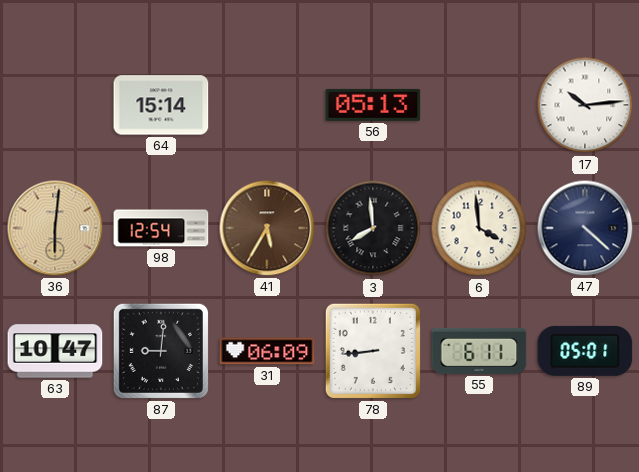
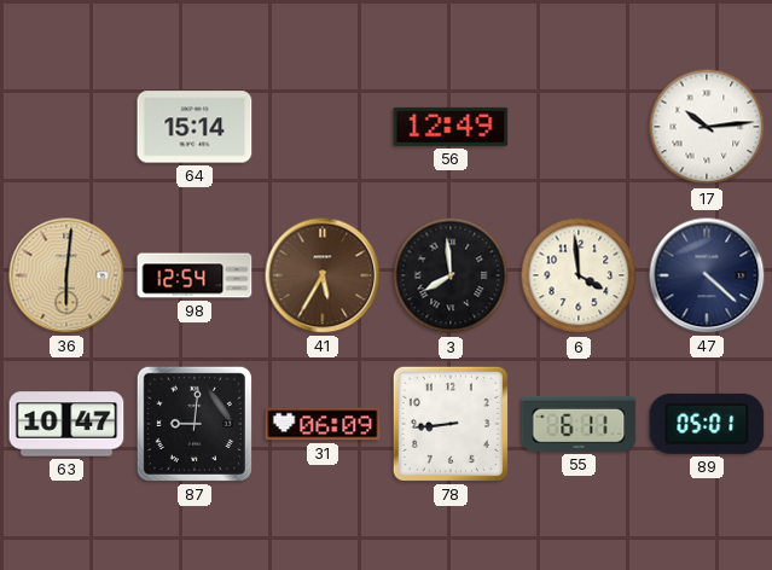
56: 05:13 -> 12:49 (451, 127)
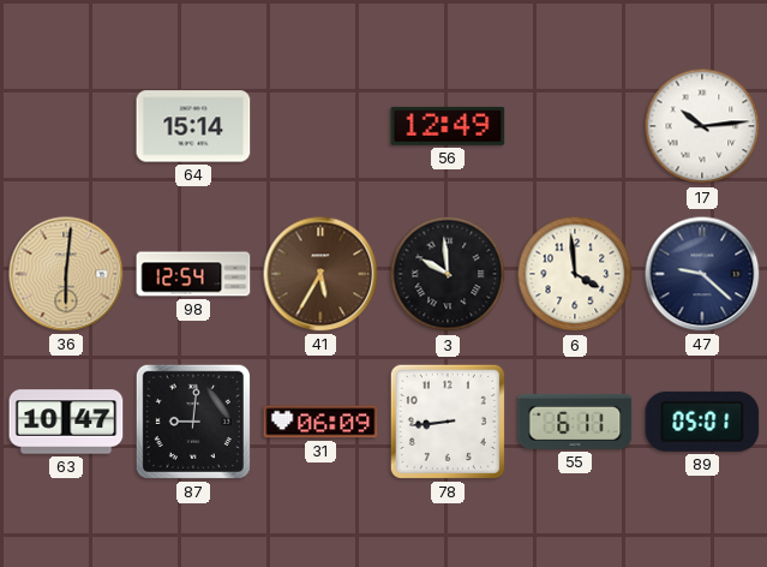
3: 7:59 -> 9:59 (448, 274)
47: 4:22 -> 9:22 (702, 274)
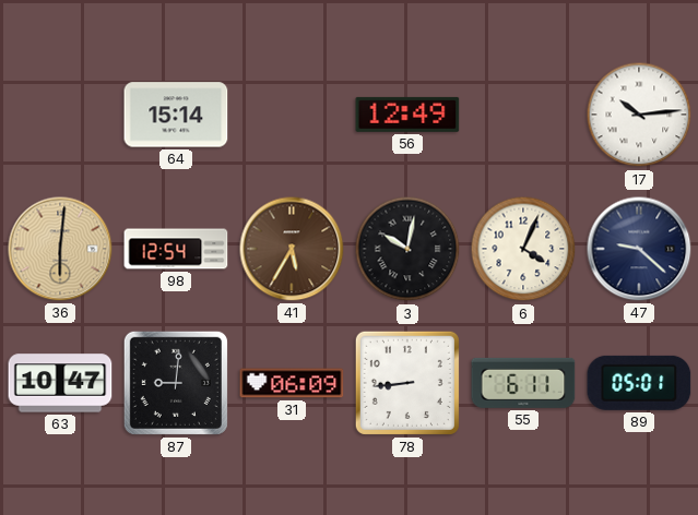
3: 9:59 -> 10:02 (407, 249)
6: 3:59 -> 4:04 (523, 249)
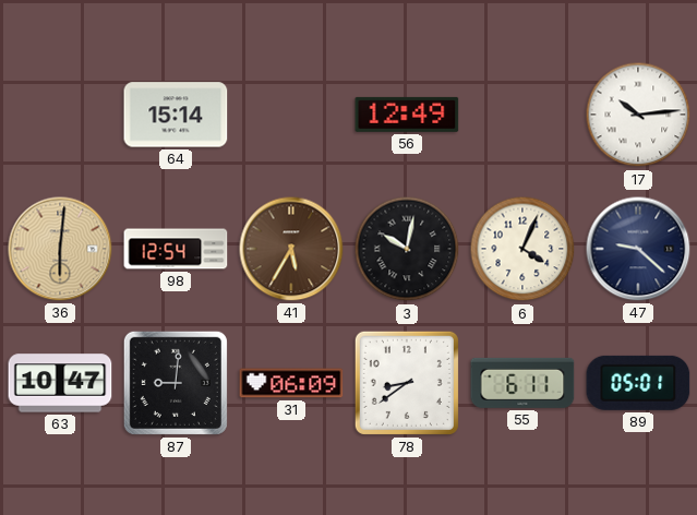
78: 8:44 -> 8:39 (407, 383)
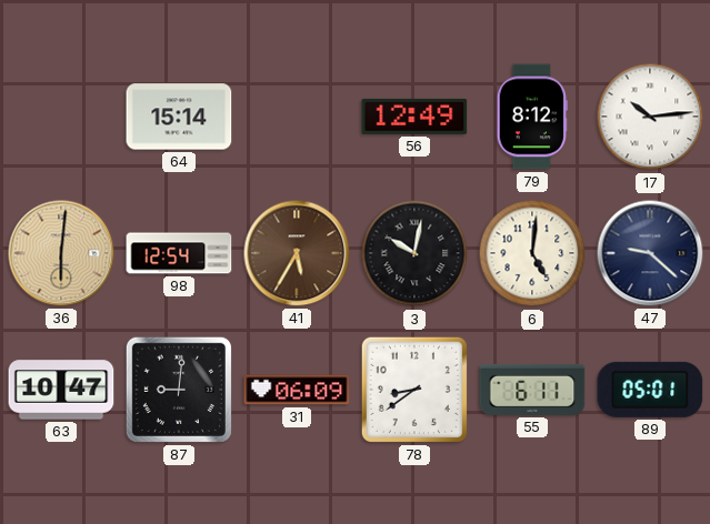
79: none -> 8:12 (532, 117)
6: 4:04 -> 5:01 (532, 253)
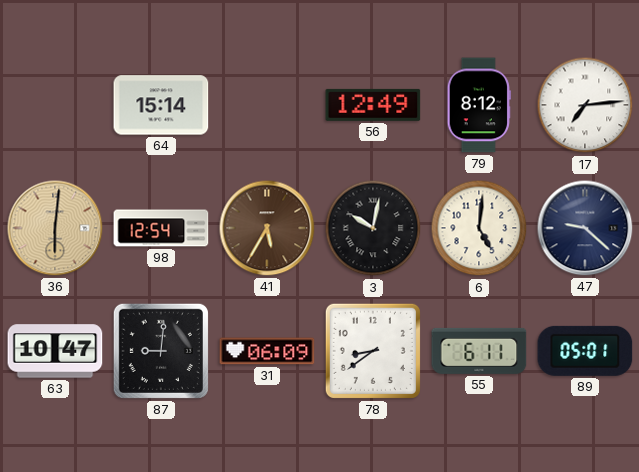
17: 10:14 -> 7:14 (585, 105)
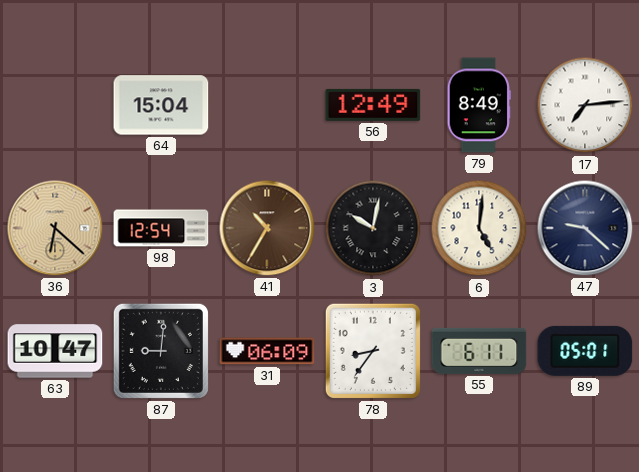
64: 15:14 -> 15:04 (161, 105)
79: 8:12 -> 8:49 (479, 105)
36: 6:01 -> 6:22 (55, 228)
41: 5:35 -> 10:35 (267, 228)
78: 8:39 -> 8:36 (373, 351)
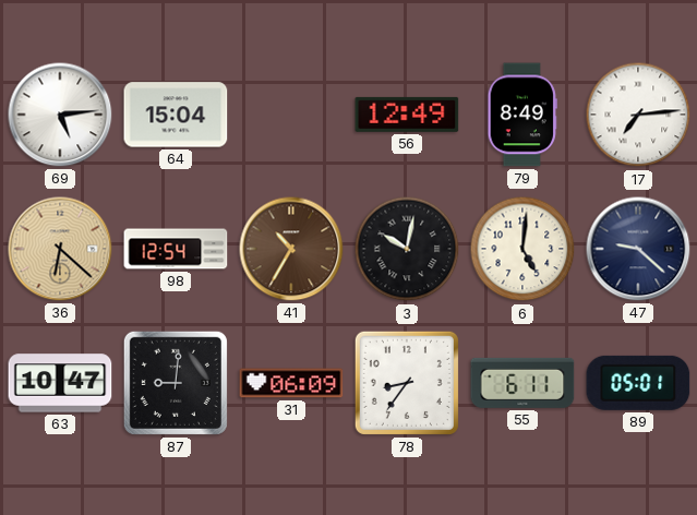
69: none -> 5:14 (60, 115)
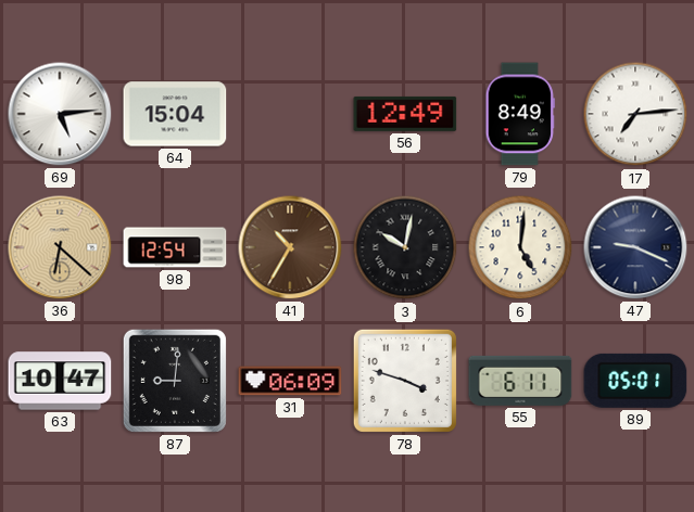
47: 9:22 -> 9:19 (635, 247)
78: 8:36 -> 3:48 (405, 381)
